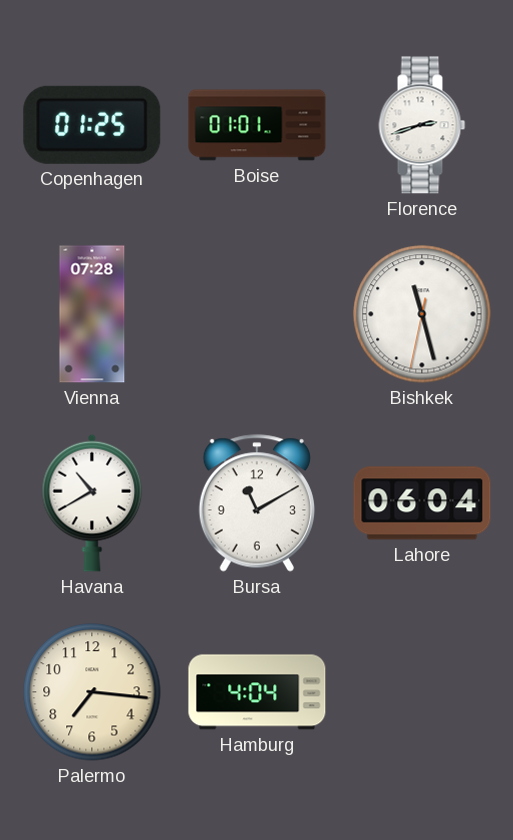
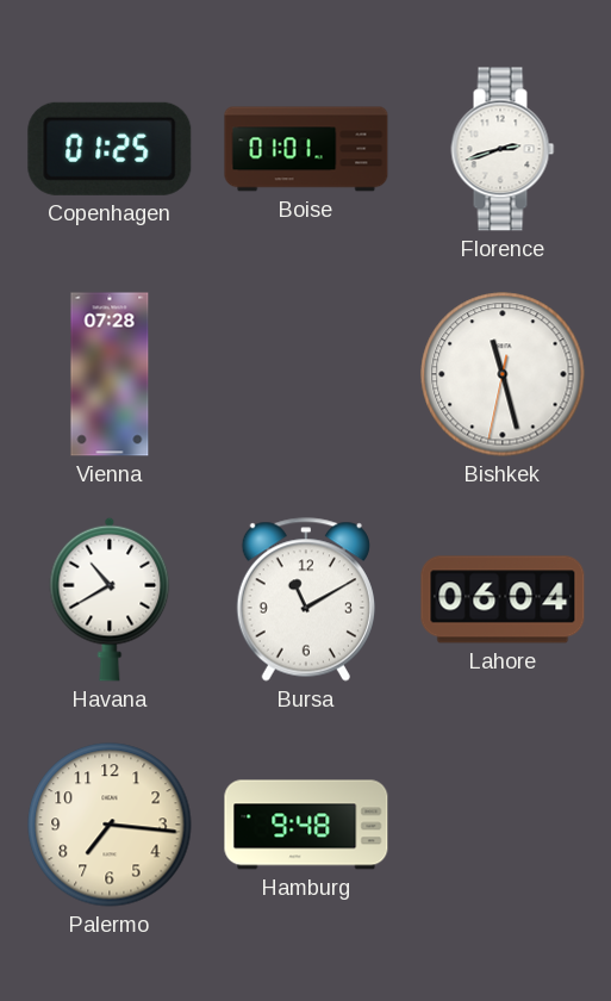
Hamburg: 4:04 -> 9:48 (306, 825)
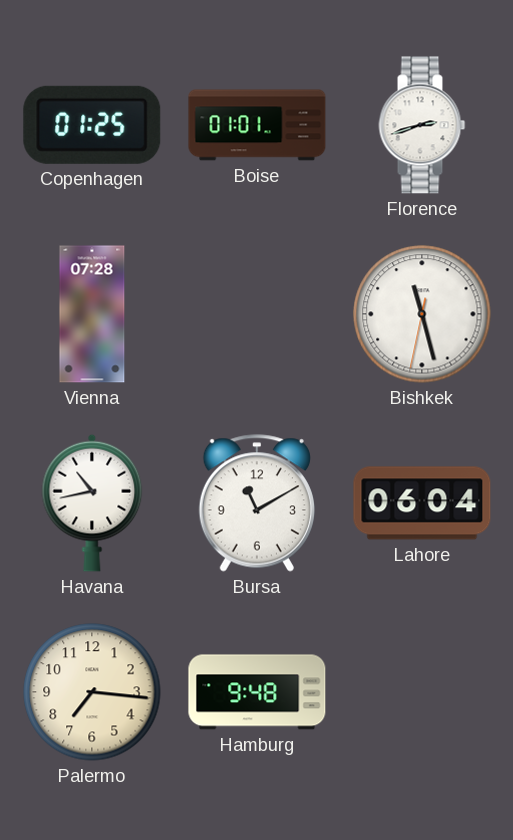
Havana: 10:40 -> 10:43 (92, 503)
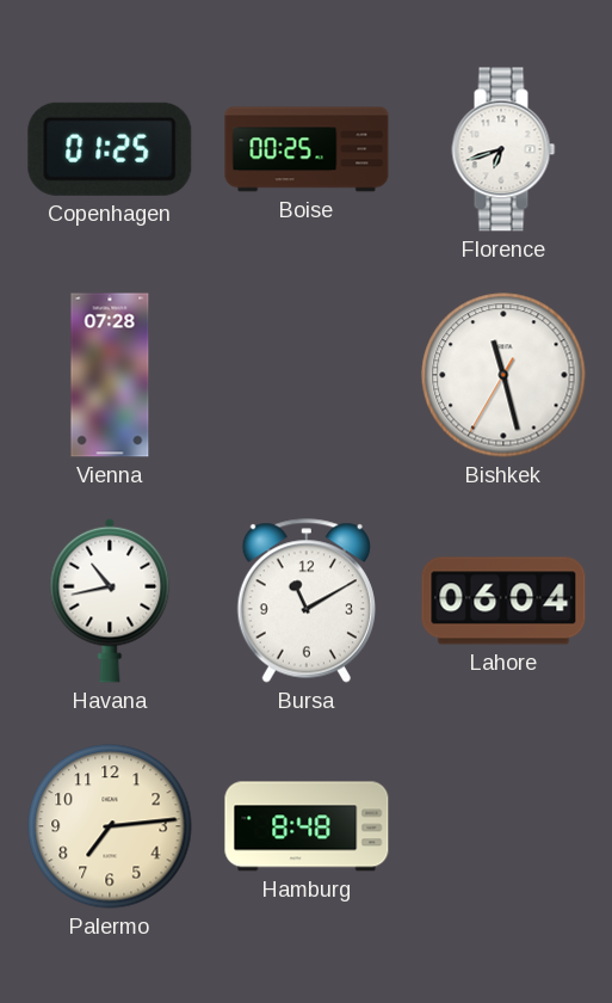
Boise: 01:01 -> 00:25 (307, 149)
Florence: 2:42 -> 6:42 (503, 149)
Bishkek: 11:27:32 -> 11:27:35 (503, 375)
Palermo: 7:16 -> 7:14 (110, 826)
Hamburg: 9:48 -> 8:48 (307, 826)
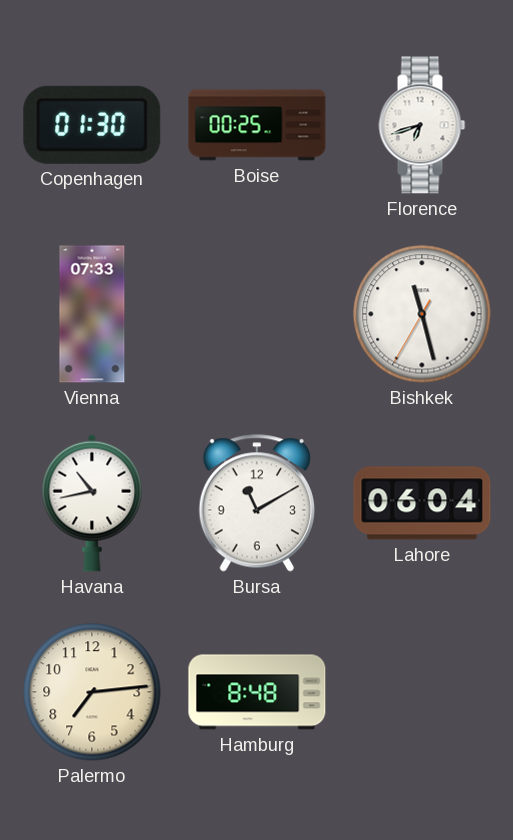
Copenhagen: 01:25 -> 01:30 (92, 125)
Vienna: 07:28 -> 07:33 (92, 314)
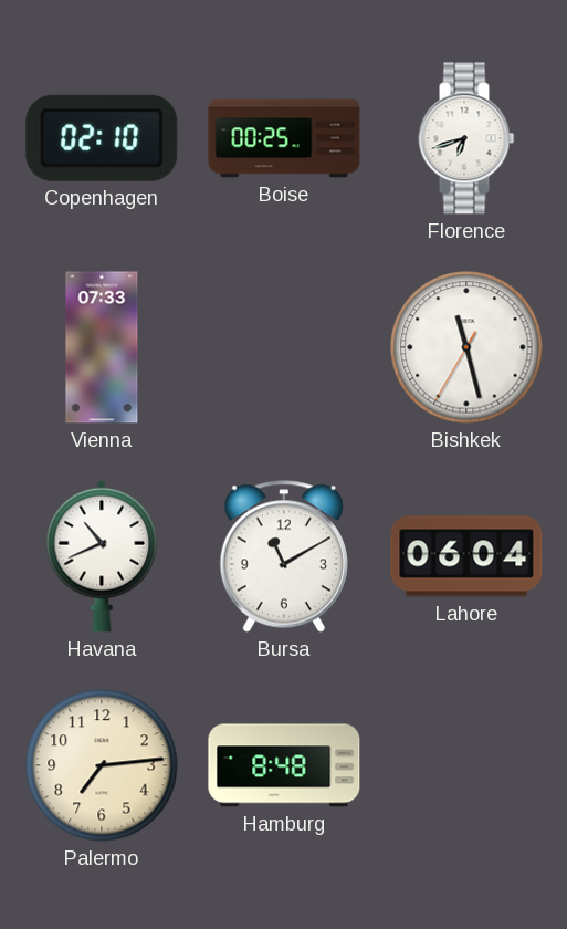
Copenhagen: 01:30 -> 02:10 (102, 138)
Havana: 10:43 -> 10:41 (102, 556)
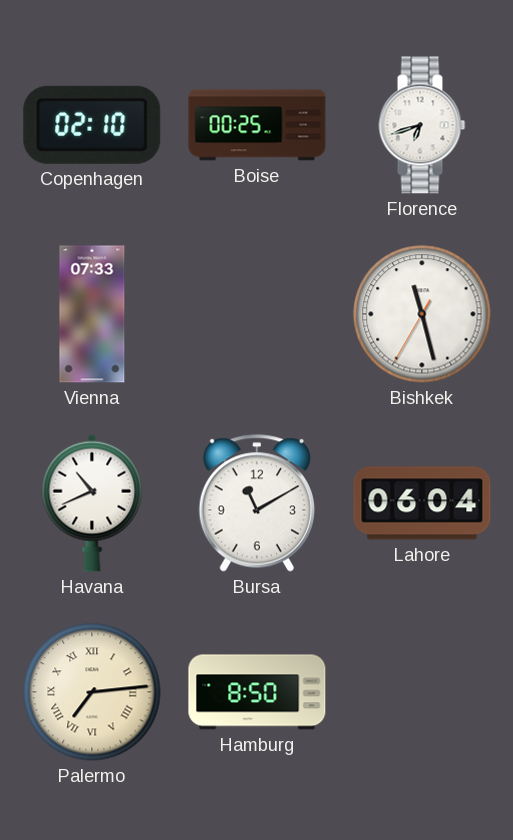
Palermo numerals: Arabic -> Roman (92, 692)
Hamburg: 8:48 -> 8:50 (257, 692)
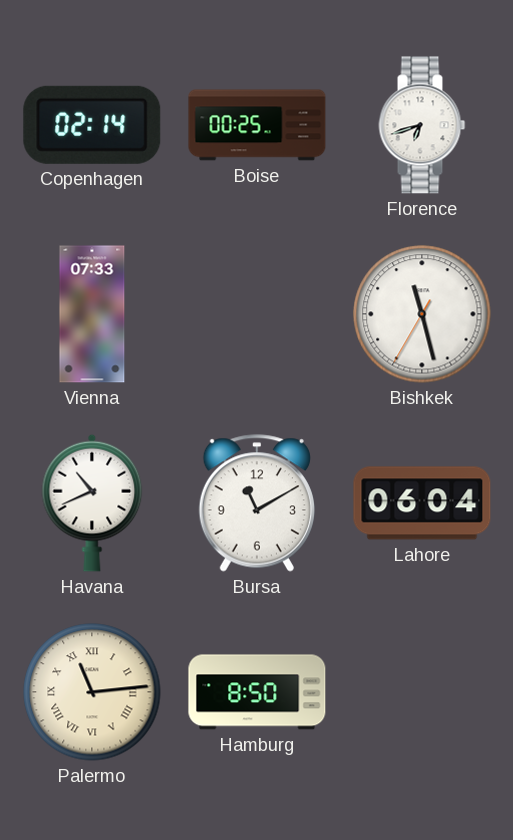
Copenhagen: 02:10 -> 02:14 (92, 125)
Palermo: 7:14 -> 11:14 (92, 692)
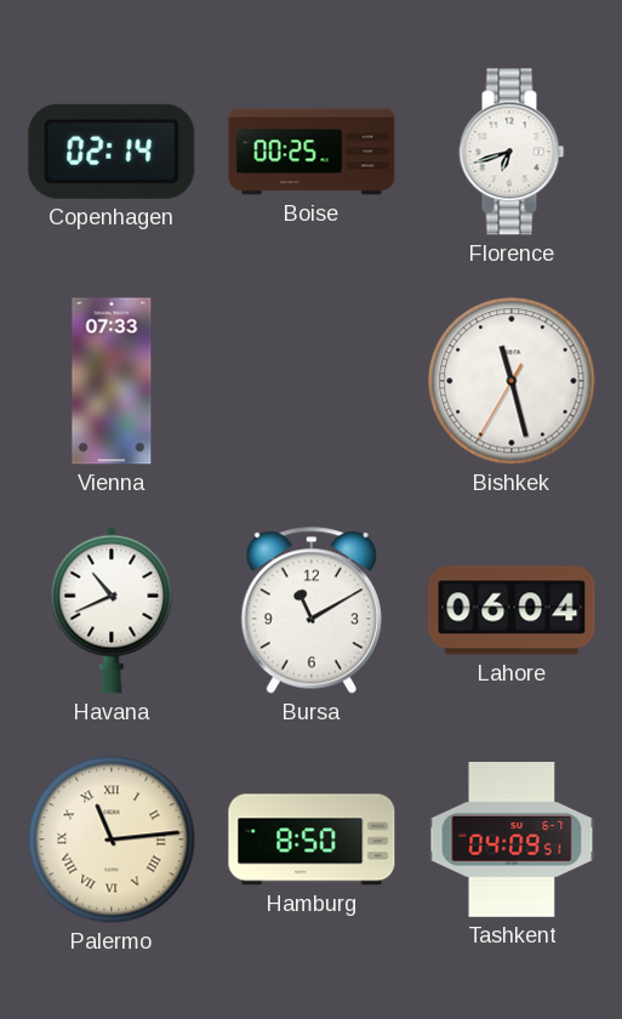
Tashkent: none -> 04:09 (512, 841)
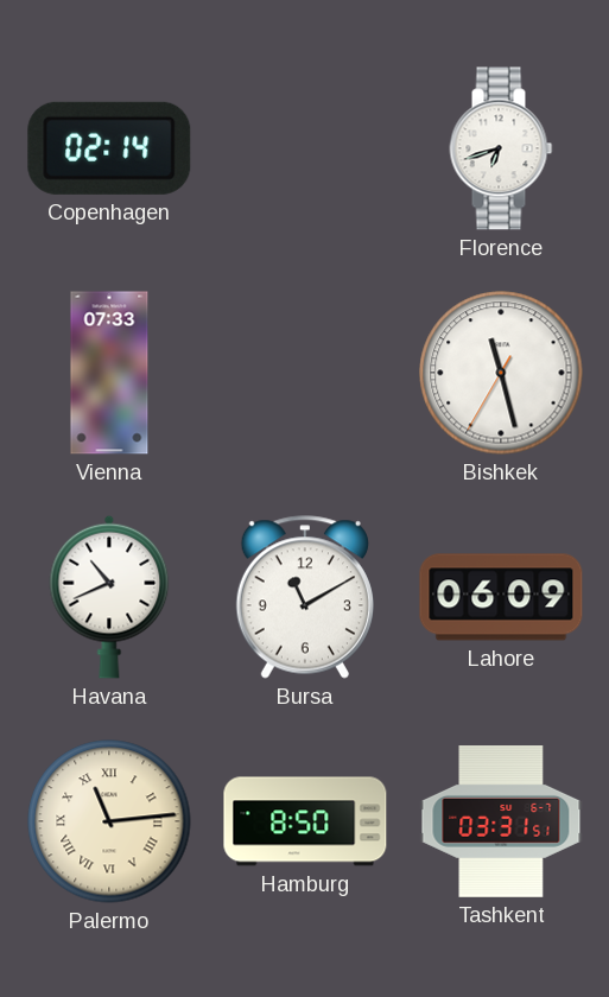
Boise: 00:25 -> none (312, 152)
Lahore: 06:04 -> 06:09 (501, 597)
Tashkent: 04:09 -> 03:31 (501, 823)
